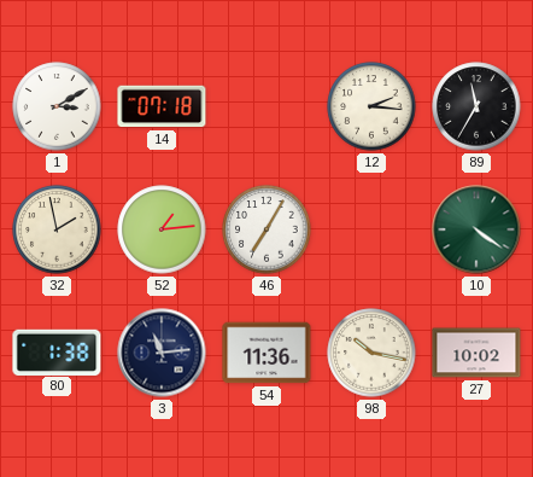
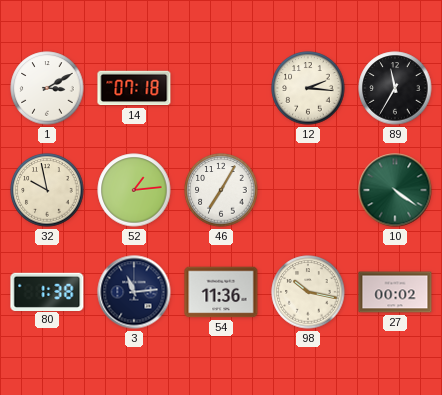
32: 1:58 -> 9:58 (47, 190)
27: 10:02 -> 00:02 (395, 292)
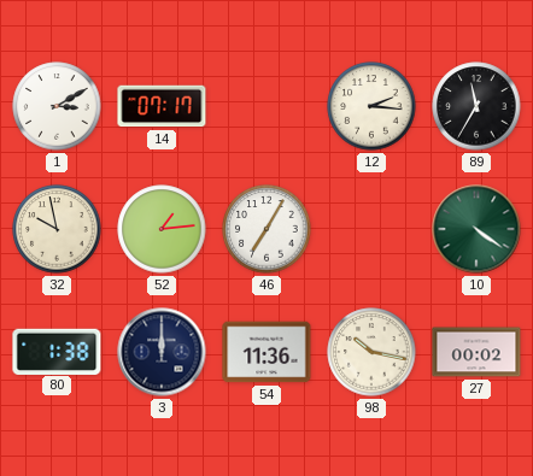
14: 07:18 -> 07:17 (162, 106)
3: 11:14 -> 12:00 (162, 352)
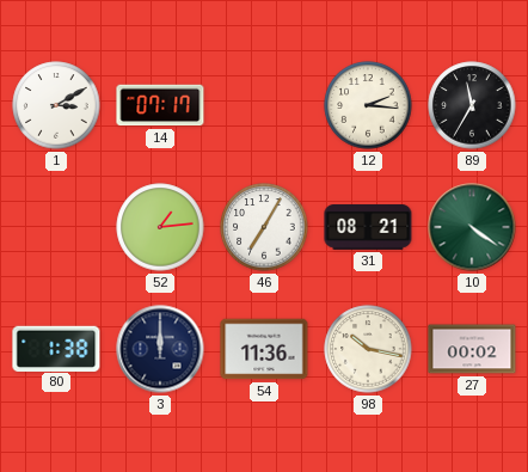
32: 9:58 -> none (57, 229)
31: none -> 08:21 (368, 228)
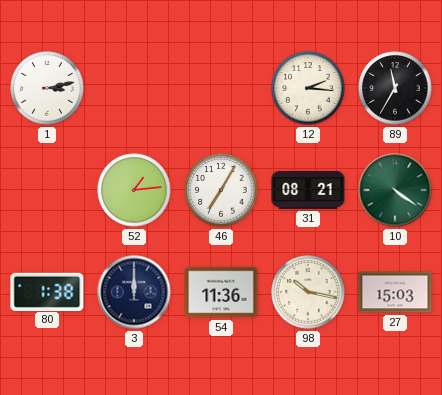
1: 3:10 -> 3:13 (47, 88)
14: 07:17 -> none (160, 105)
27: 00:02 -> 15:03 (395, 292)
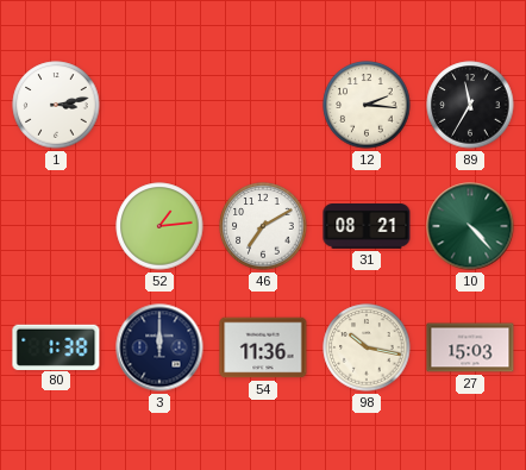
46: 7:05 -> 7:10 (263, 226)
10: 4:21 -> 4:23 (470, 226)
